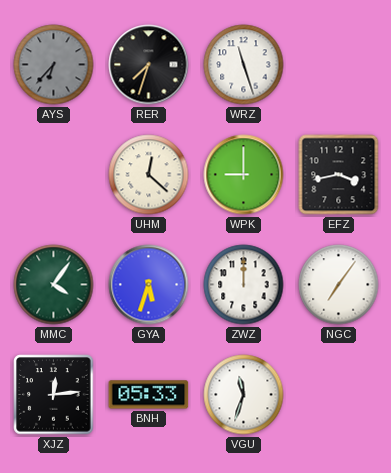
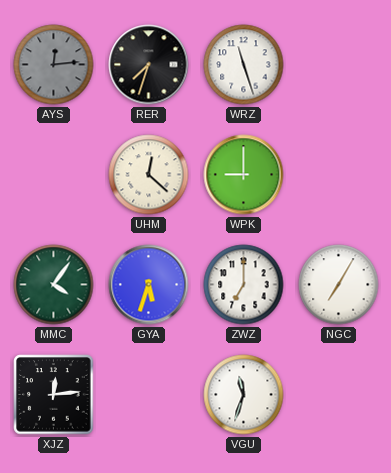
AYS: 6:37 -> 12:14 (54, 65)
EFZ: 3:43 -> none (339, 175)
ZWZ: 12:00 -> 7:00 (244, 285)
NGC: 7:06 -> 7:05 (339, 285)
BNH: 05:33 -> none (149, 395)
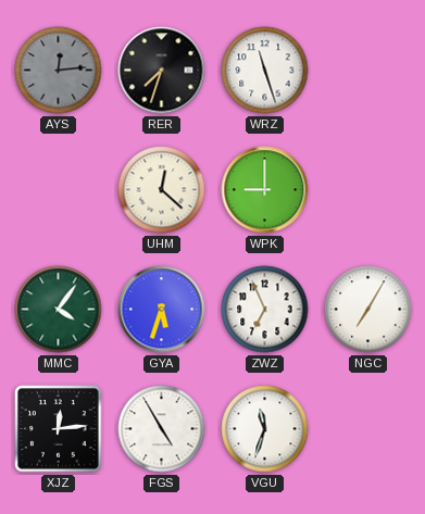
ZWZ: 7:00 -> 6:56 (265, 310)
FGS: none -> 4:55 (162, 429)
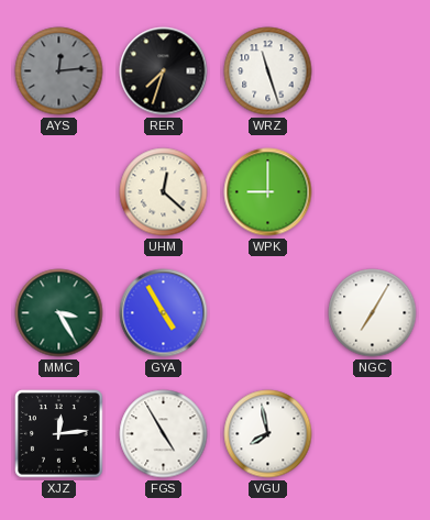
MMC: 4:06 -> 3:25 (59, 313)
GYA: 5:33 -> 4:55 (164, 313)
ZWZ: 6:56 -> none (265, 310)
VGU: 11:33 -> 7:58 (268, 434)
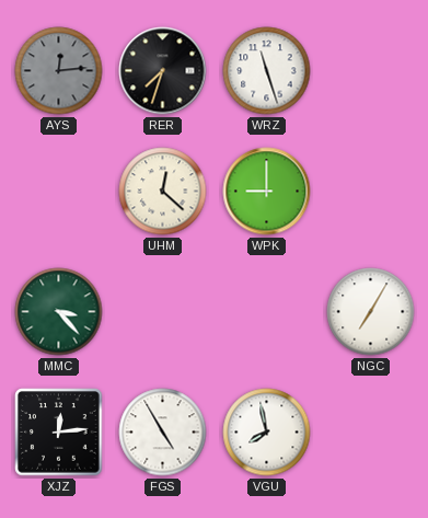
MMC: 3:25 -> 3:23 (59, 312)
GYA: 4:55 -> none (164, 313)
